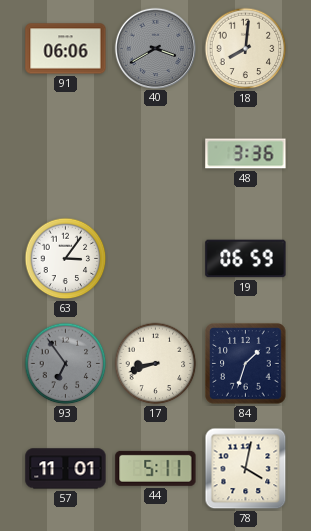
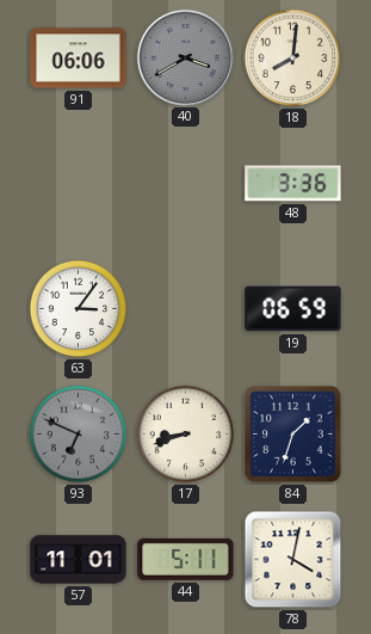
93: 6:54 -> 6:49 (79, 435)
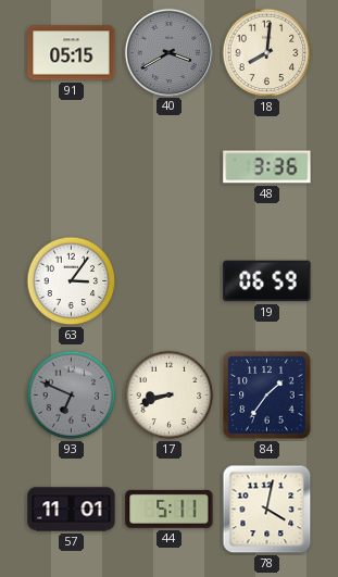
91: 06:06 -> 05:15 (72, 53)
84: 1:33 -> 1:36 (267, 396)
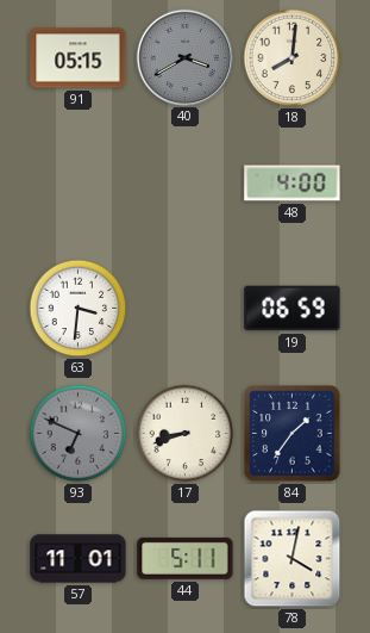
48: 3:36 -> 4:00 (293, 184)
63: 3:06 -> 3:31 (79, 309)
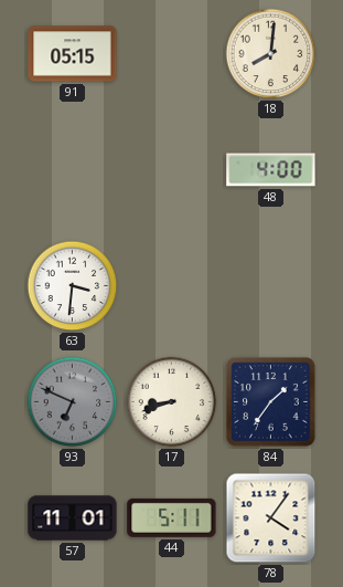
40: 3:40 -> none (184, 57)
19: 06:59 -> none (293, 309)
78: 4:02 -> 4:06 (271, 518)
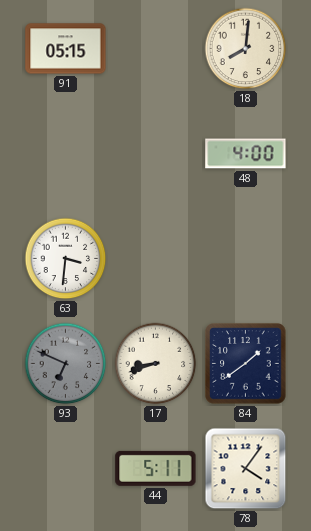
84: 1:36 -> 1:39 (246, 364)
57: 11:01 -> none (73, 518)
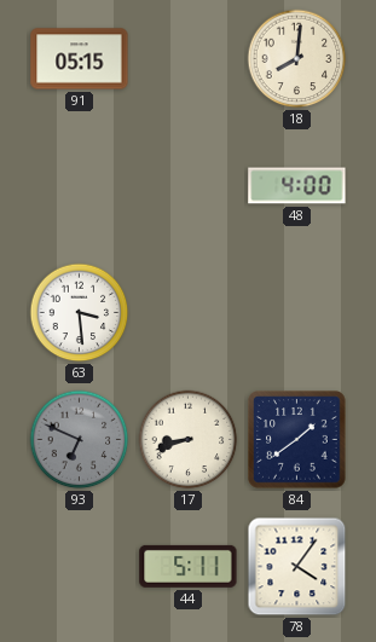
63: 3:31 -> 3:29 (80, 313)
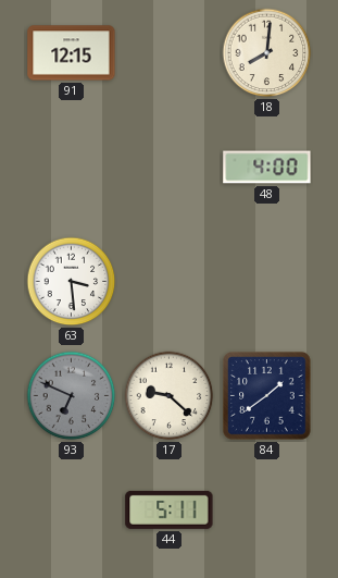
91: 05:15 -> 12:15 (72, 53)
17: 8:42 -> 9:22 (170, 396)
78: 4:06 -> none (297, 567)
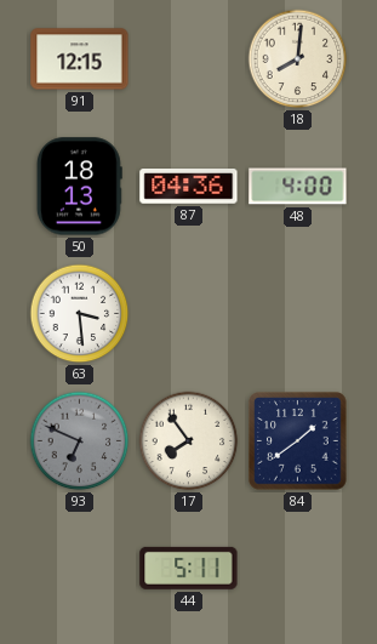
50: none -> 18:13 (79, 187)
87: none -> 04:36 (189, 187)
17: 9:22 -> 7:54 (189, 441)
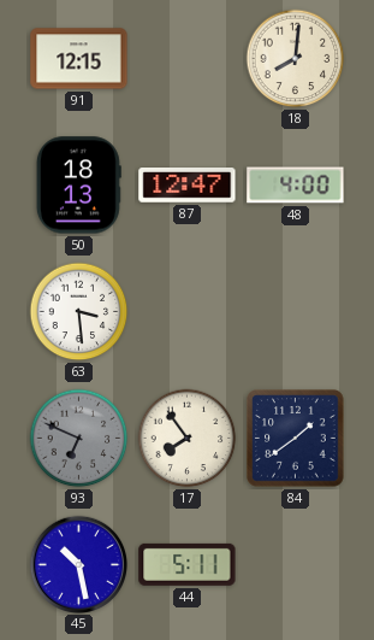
87: 04:36 -> 12:47 (188, 186)
45: none -> 10:28 (78, 564)
